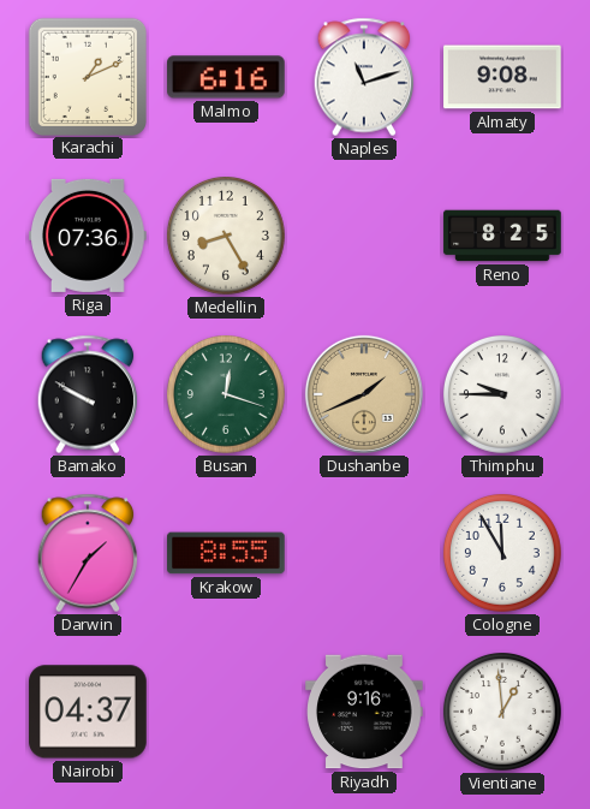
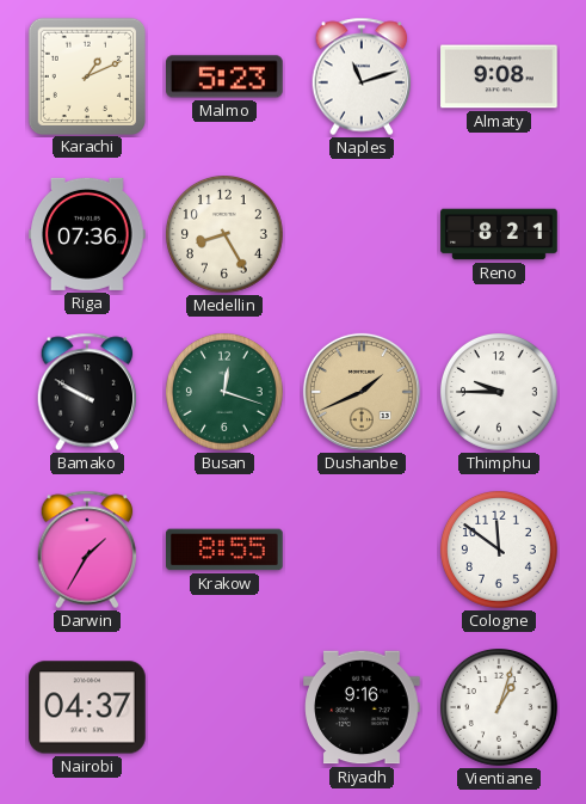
Malmo: 6:16 -> 5:23 (226, 76)
Reno: 8:25 -> 8:21 (499, 234)
Cologne: 11:55 -> 11:51 (499, 551)
Vientiane: 12:59 -> 1:03 (499, 708)
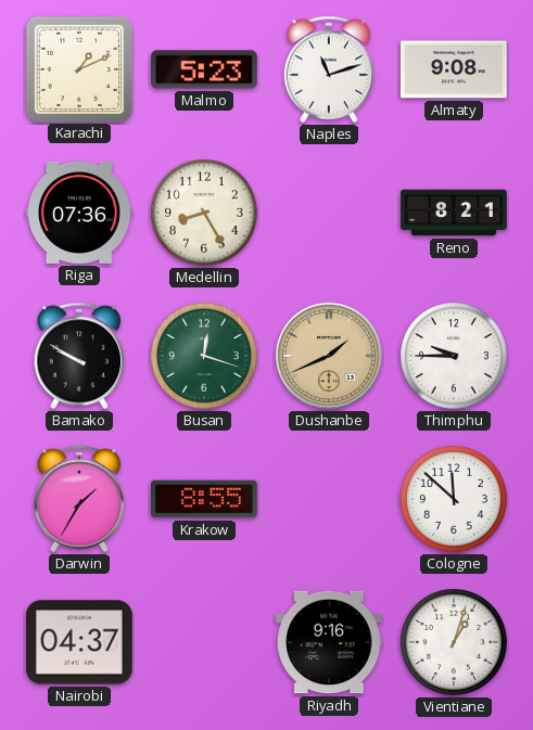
Cologne: 11:51 -> 11:52 (454, 500)
